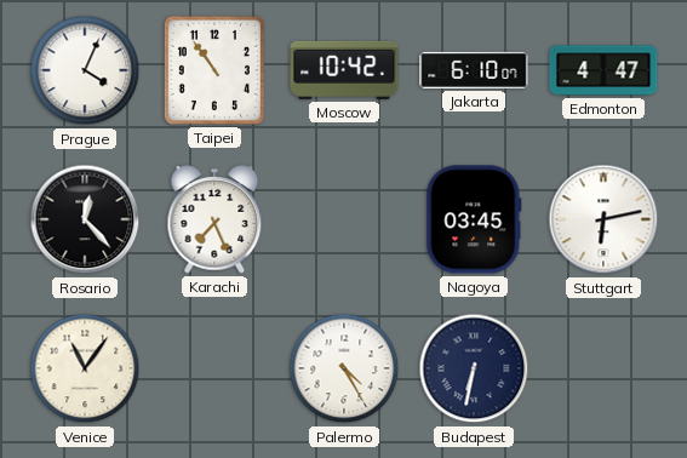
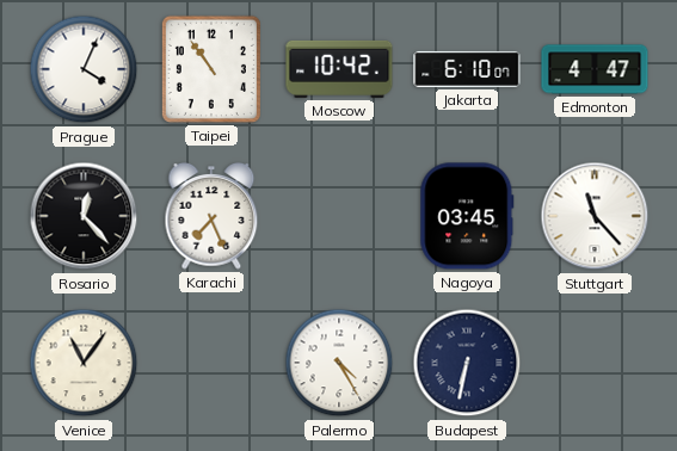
Stuttgart: 6:13 -> 11:23 (595, 216)
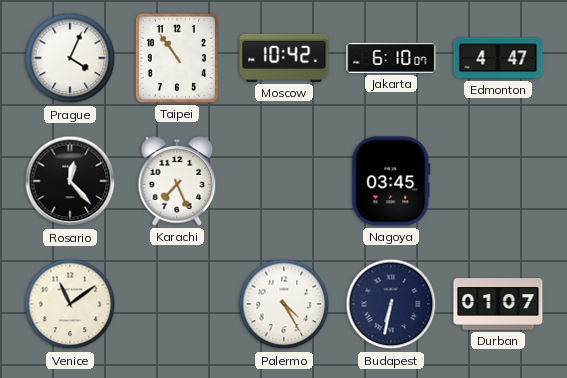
Stuttgart: 11:23 -> none (595, 216)
Venice: 11:06 -> 11:09 (70, 304)
Durban: none -> 01:07 (498, 304)
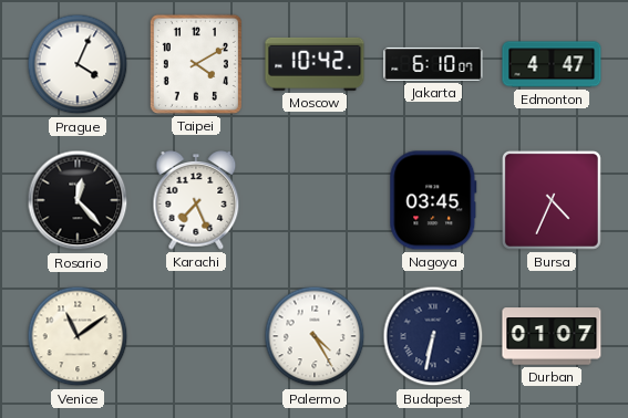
Taipei: 10:54 -> 4:10 (196, 64)
Bursa: none -> 4:34 (552, 200)
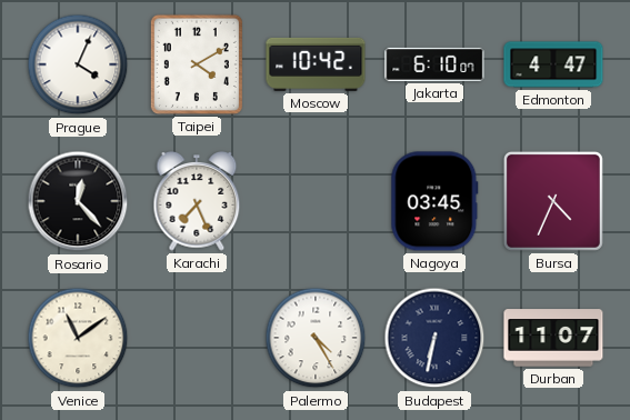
Durban: 01:07 -> 11:07 (553, 338)
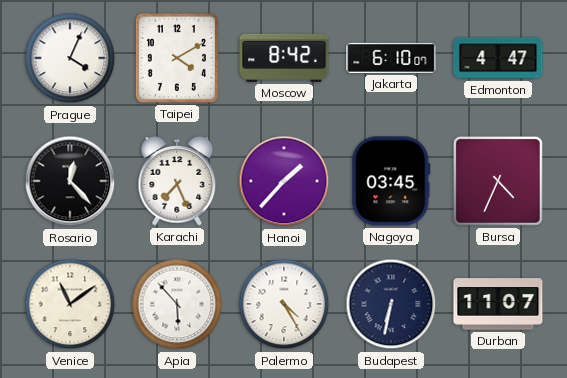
Moscow: 10:42 -> 8:42 (284, 58)
Hanoi: none -> 1:37 (284, 181)
Apia: none -> 5:53 (177, 304)
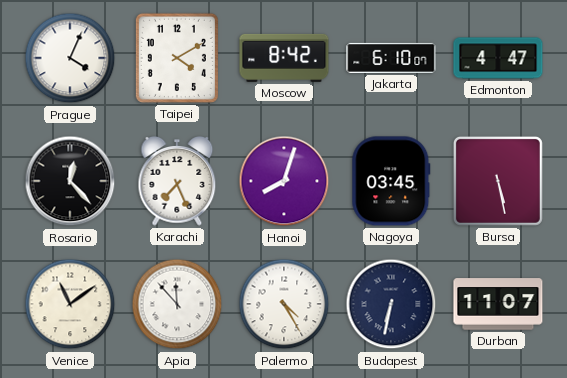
Hanoi: 1:37 -> 8:03 (284, 181)
Bursa: 4:34 -> 5:28 (498, 181)
Apia: 5:53 -> 11:53 (177, 304)
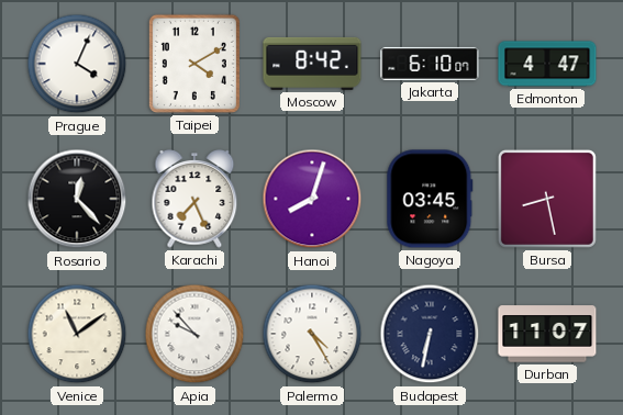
Bursa: 5:28 -> 8:28 (547, 199)
Apia: 11:53 -> 9:53 (194, 334)
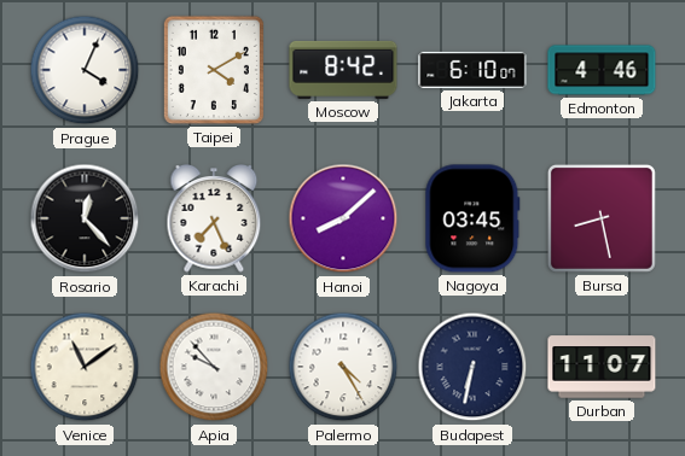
Edmonton: 4:47 -> 4:46 (602, 70)
Hanoi: 8:03 -> 8:08 (343, 218)
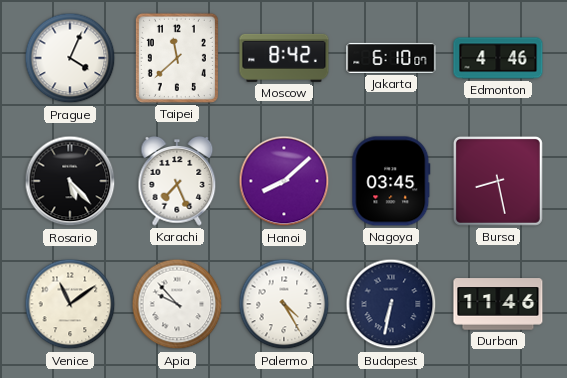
Taipei: 4:10 -> 11:38 (177, 58)
Rosario: 12:23 -> 5:23 (70, 181)
Durban: 11:07 -> 11:46 (498, 304)
